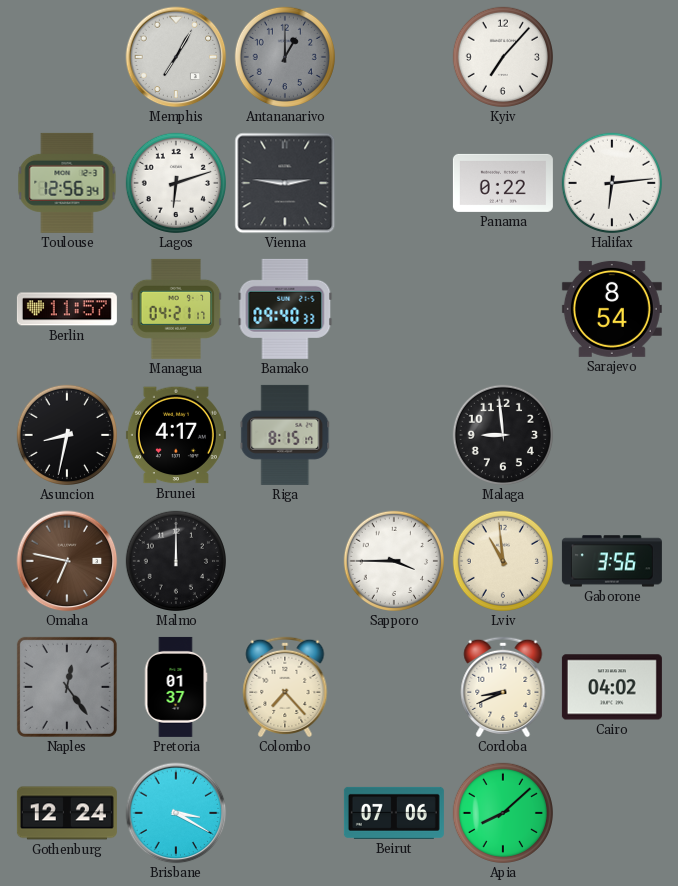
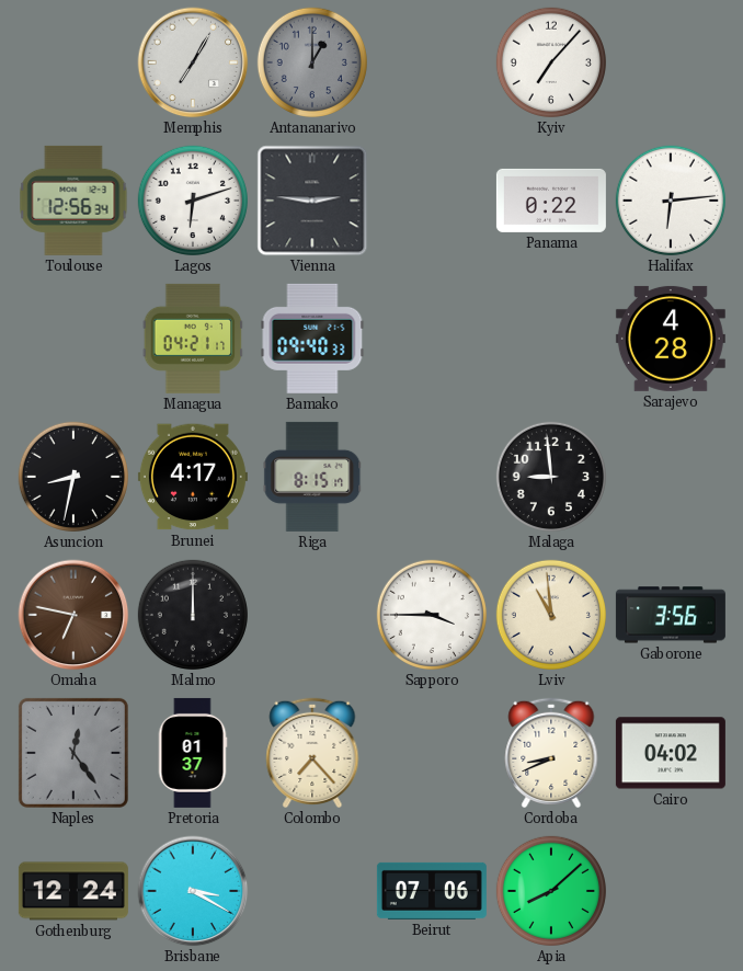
Berlin: 11:57 -> none (67, 309)
Sarajevo: 8:54 -> 4:28 (671, 339)
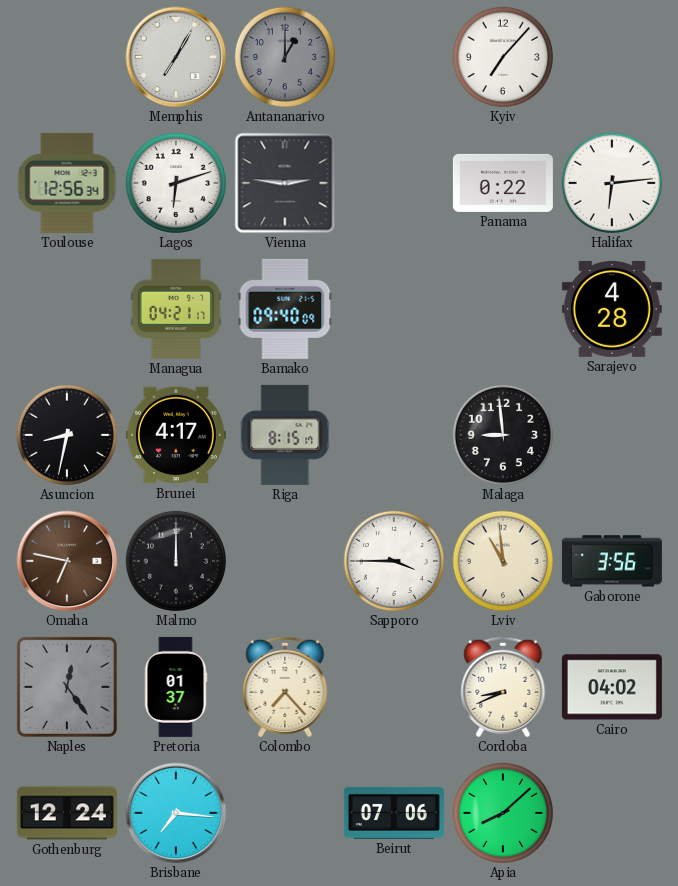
Bamako: 09:40:33 -> 09:40:09 (285, 309)
Brisbane: 3:20 -> 7:16 (176, 813)
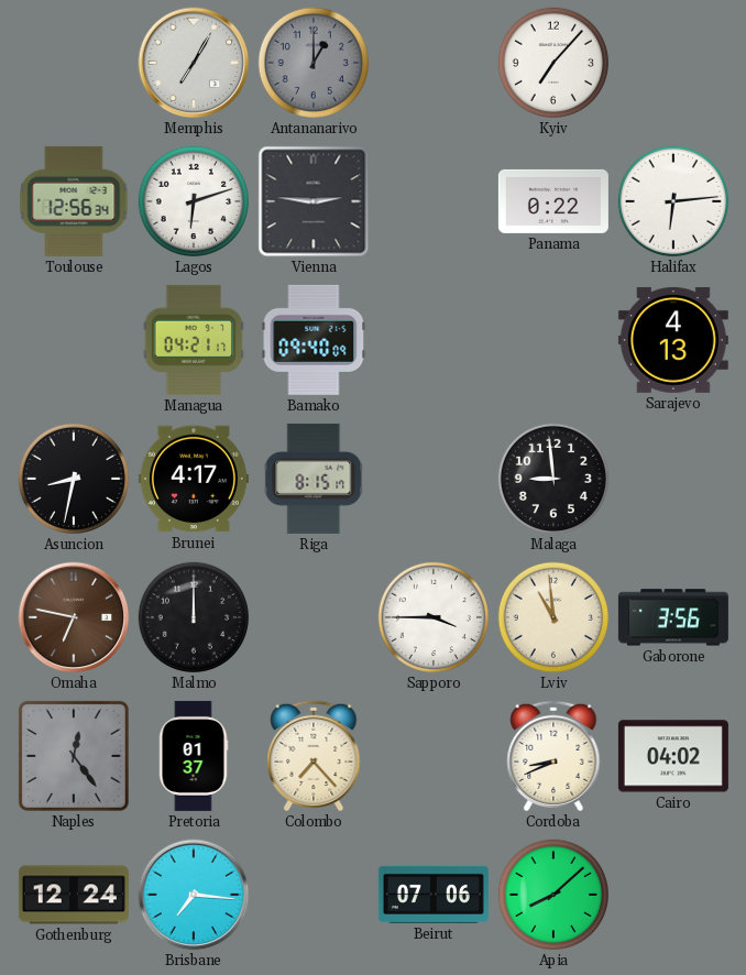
Sarajevo: 4:28 -> 4:13 (673, 340)
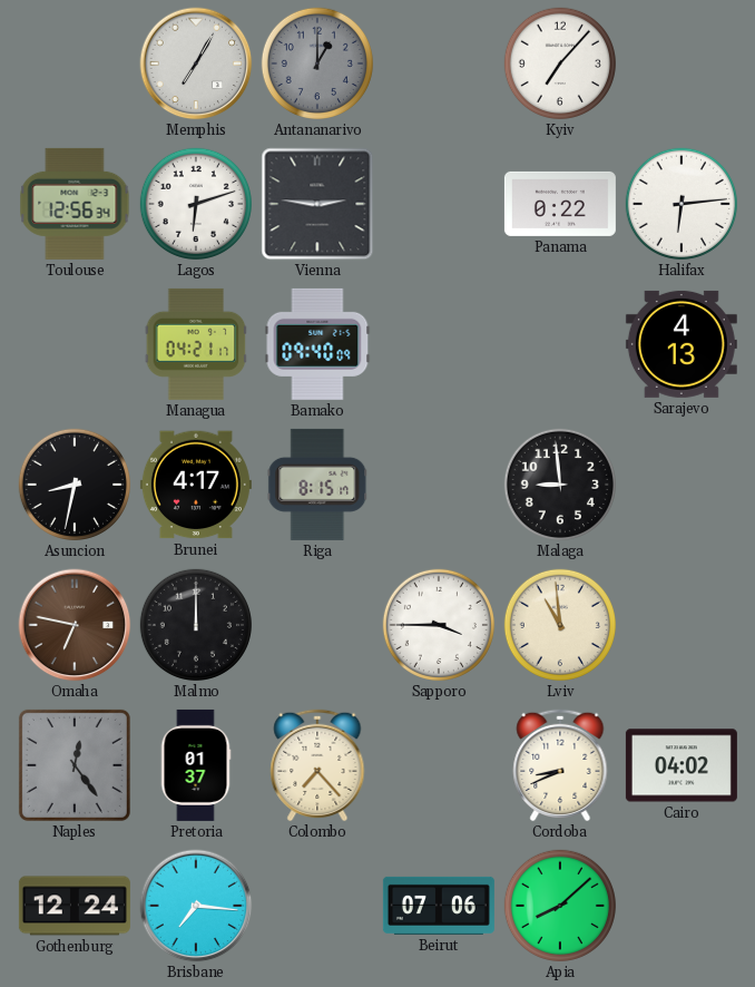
Gaborone: 3:56 -> none (673, 617)
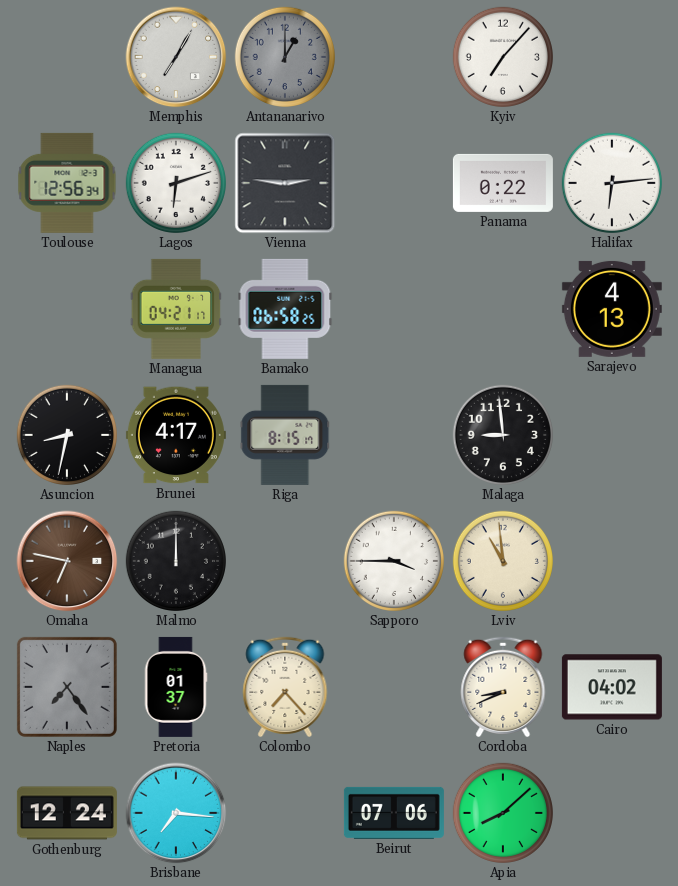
Bamako: 09:40 -> 06:58 (285, 309)
Naples: 12:24 -> 7:24 (67, 687)
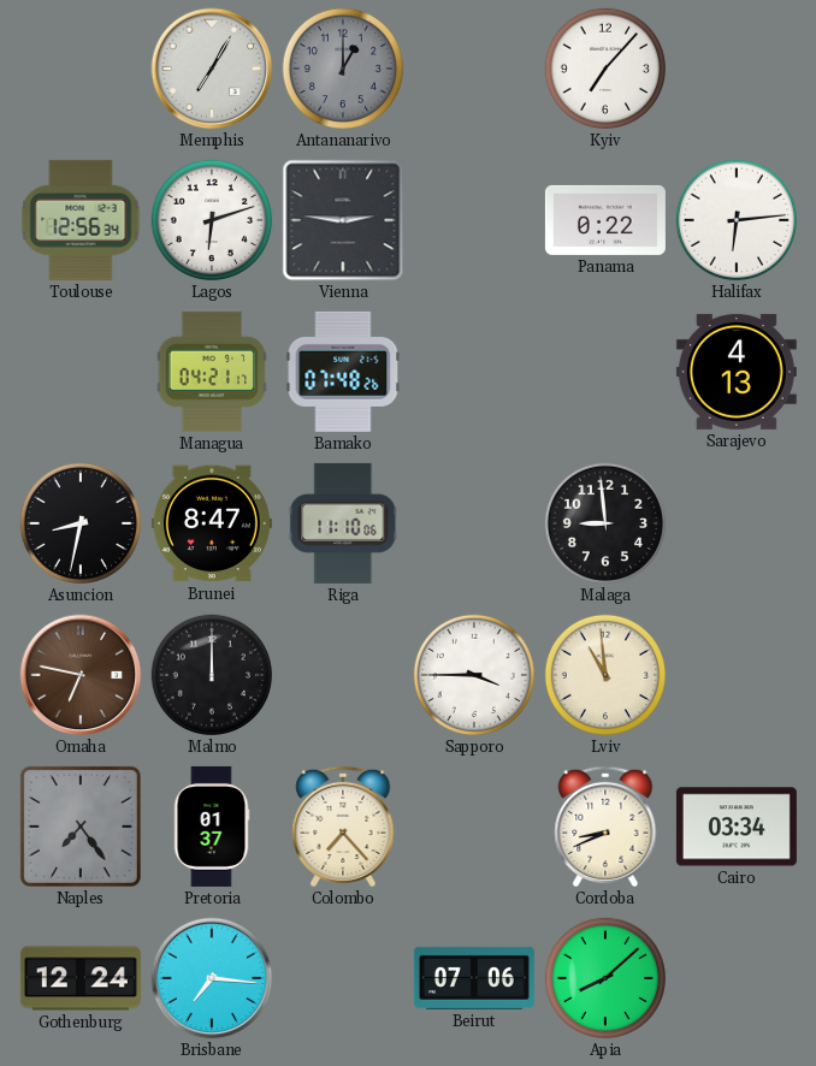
Bamako: 06:58 -> 07:48 (343, 372)
Brunei: 4:17 -> 8:47 (212, 523)
Riga: 8:15 -> 11:10 (343, 523)
Cairo: 04:02 -> 03:34 (737, 827)
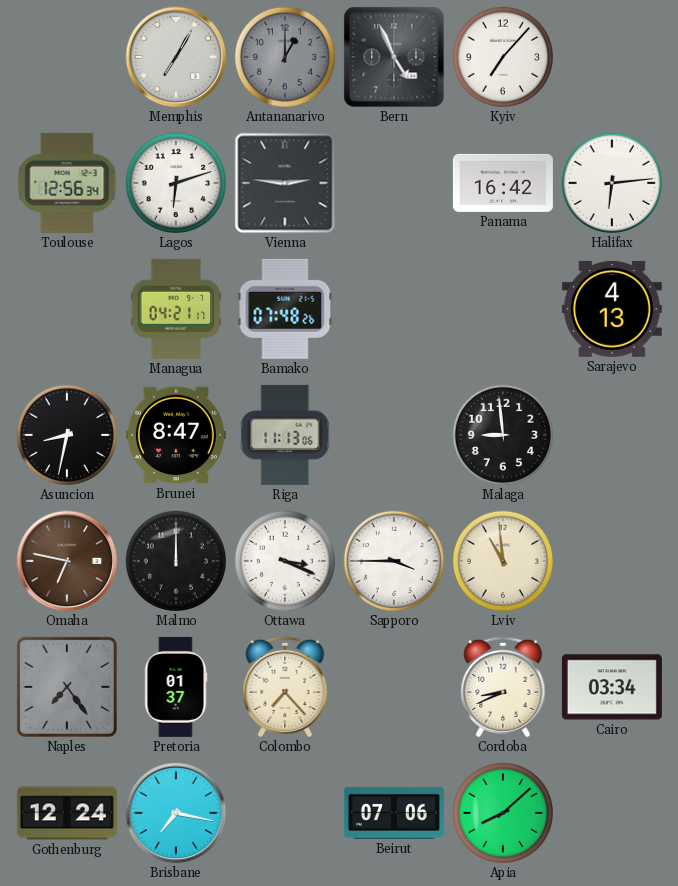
Bern: none -> 4:56 (394, 57)
Panama: 0:22 -> 16:42 (503, 183)
Riga: 11:10 -> 11:13 (285, 435)
Ottawa: none -> 3:19 (285, 561)
Brisbane: 7:16 -> 7:17 (176, 813)
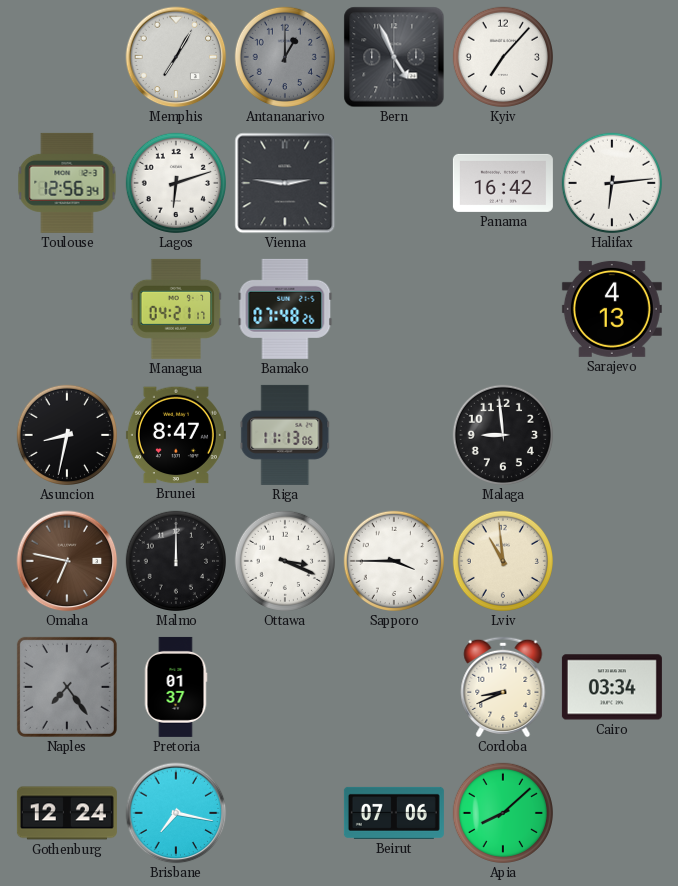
Colombo: 7:23 -> none (285, 687)
